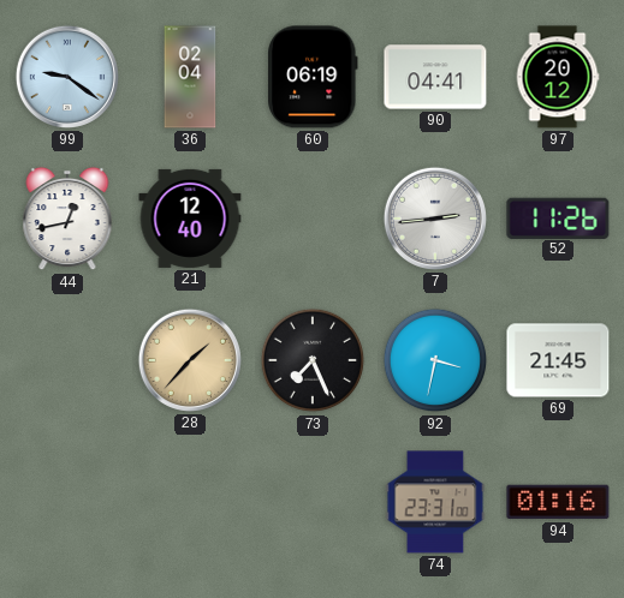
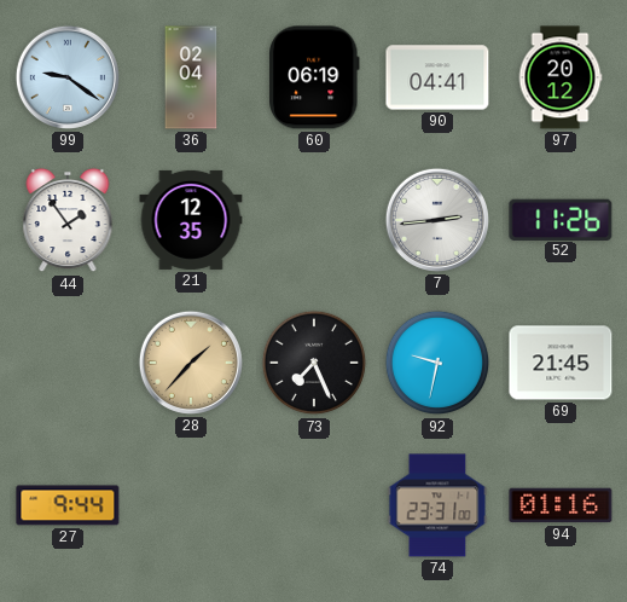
44: 12:43 -> 1:54 (68, 220)
21: 12:40 -> 12:35 (191, 220)
92: 3:32 -> 9:32 (437, 363)
27: none -> 9:44 (68, 505)
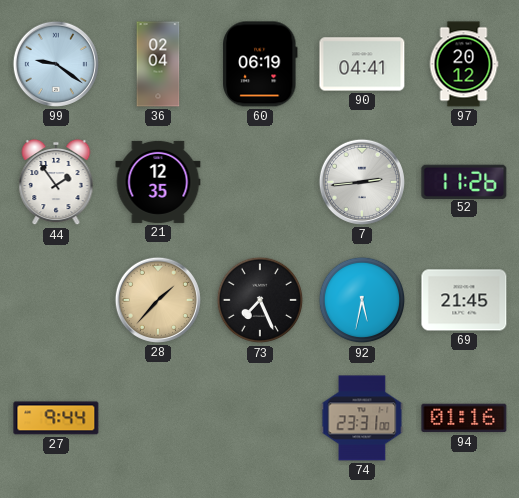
92: 9:32 -> 5:32 (362, 300)
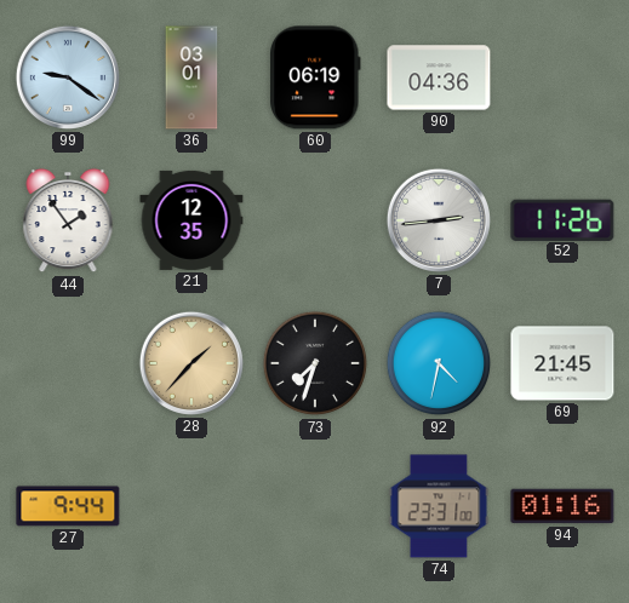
36: 02:04 -> 03:01 (191, 77)
90: 04:41 -> 04:36 (439, 77)
97: 20:12 -> none (464, 64)
73: 7:26 -> 7:33 (315, 363)
92: 5:32 -> 4:32 (439, 363)
